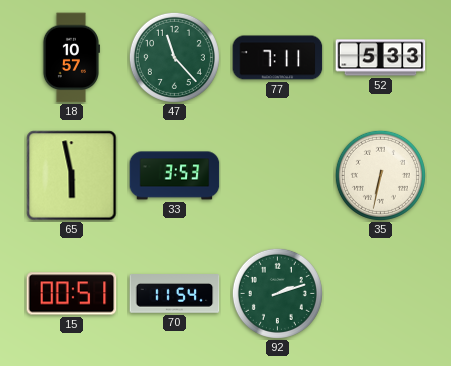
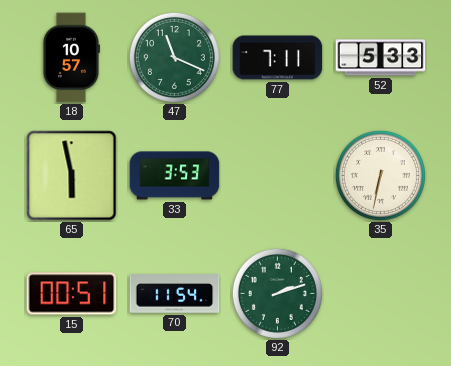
47: 11:23 -> 11:19 (174, 57)
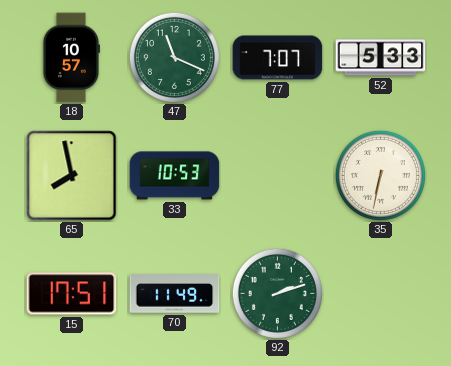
77: 7:11 -> 7:07 (278, 58)
65: 5:58 -> 7:58 (72, 176)
33: 3:53 -> 10:53 (175, 176)
15: 00:51 -> 17:51 (72, 294)
70: 11:54 -> 11:49 (175, 294)
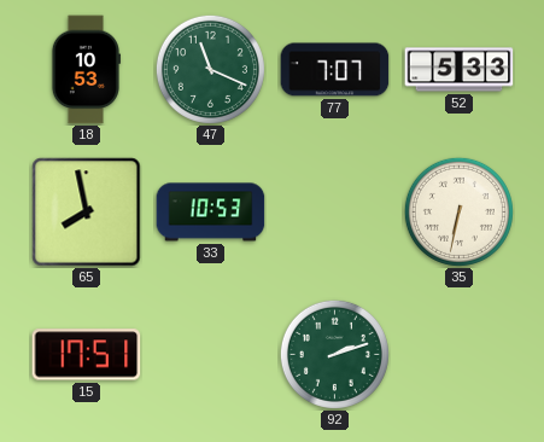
18: 10:57 -> 10:53 (84, 70)
70: 11:49 -> none (175, 294)
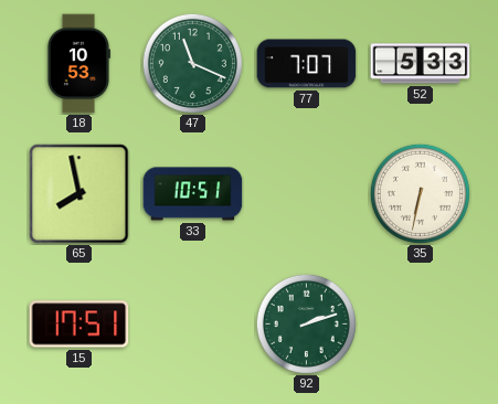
33: 10:53 -> 10:51 (193, 194)
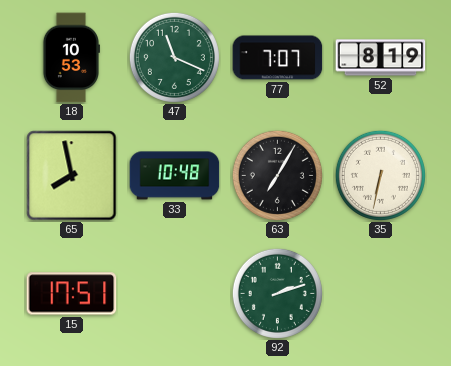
52: 5:33 -> 8:19 (381, 58)
33: 10:51 -> 10:48 (175, 176)
63: none -> 7:05 (277, 175)
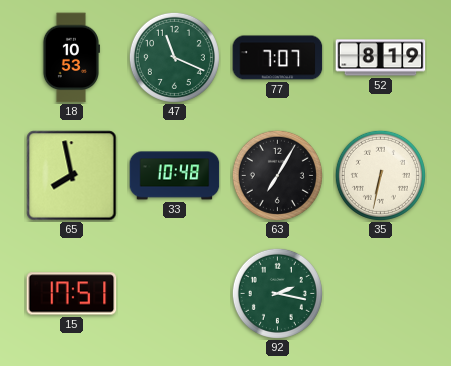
92: 2:12 -> 2:17 (277, 293)
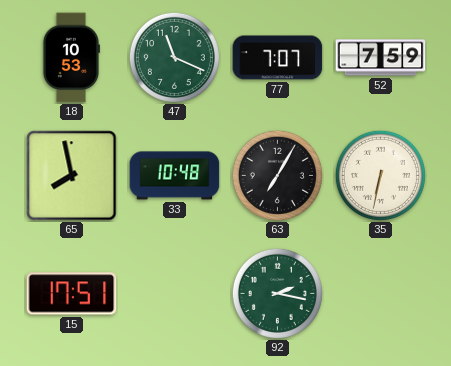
52: 8:19 -> 7:59 (381, 58)
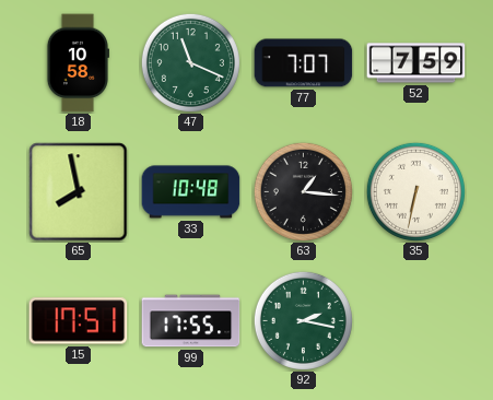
18: 10:53 -> 10:58 (77, 63)
63: 7:05 -> 1:16 (303, 191)
99: none -> 17:55 (191, 321)
